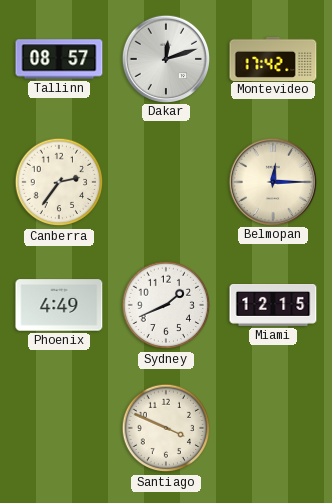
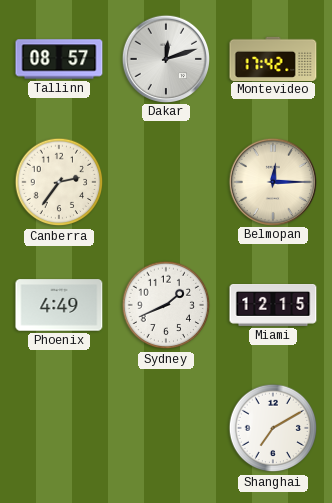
Santiago: 3:49 -> none (166, 428)
Shanghai: none -> 7:10 (273, 428)
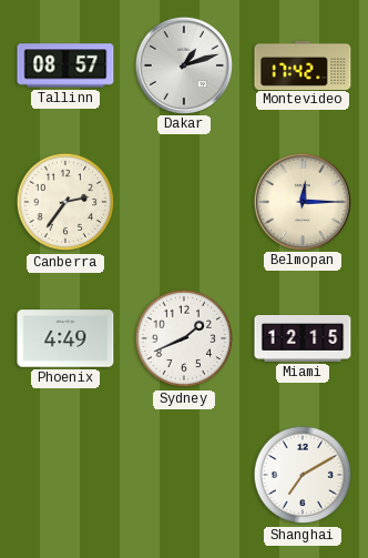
Dakar: 12:12 -> 1:12 (183, 64)
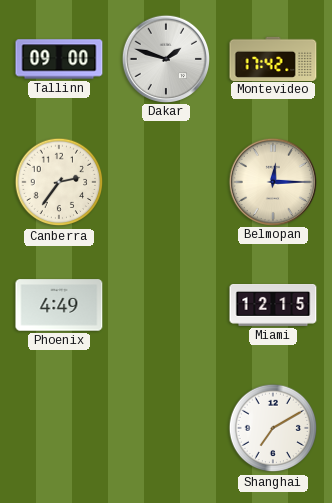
Tallinn: 08:57 -> 09:00 (59, 59)
Dakar: 1:12 -> 1:48 (165, 58)
Sydney: 1:41 -> none (184, 338)
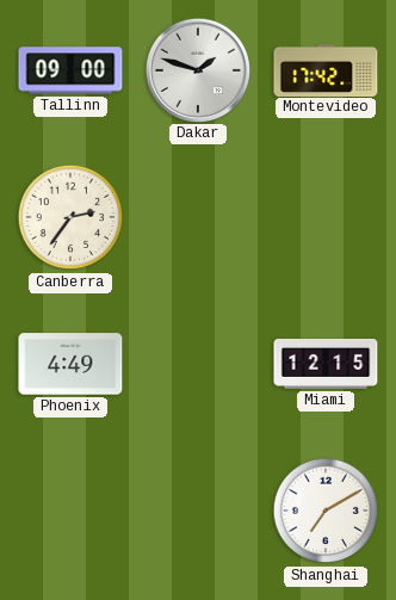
Belmopan: 12:15 -> none (272, 181)
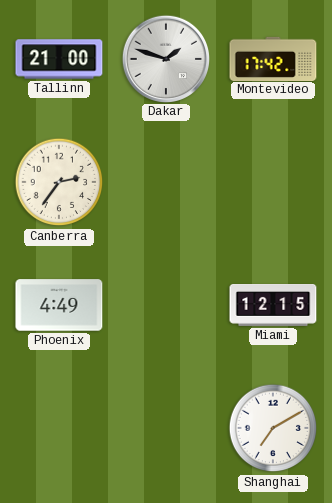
Tallinn: 09:00 -> 21:00 (59, 59)
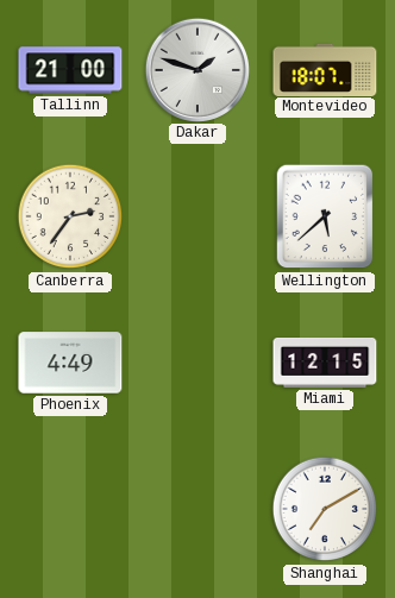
Montevideo: 17:42 -> 18:07 (325, 69)
Wellington: none -> 5:38 (325, 216)
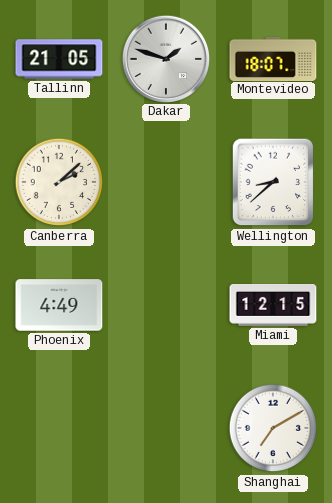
Tallinn: 21:00 -> 21:05 (59, 59)
Canberra: 2:36 -> 2:08 (59, 182)
Wellington: 5:38 -> 8:38 (273, 182)
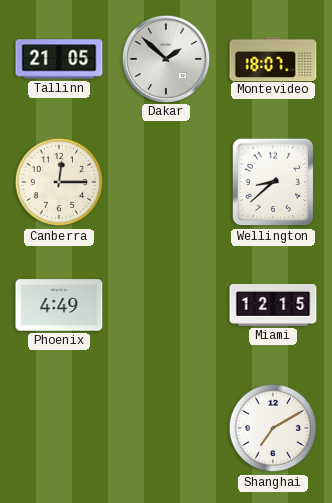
Dakar: 1:48 -> 1:52 (165, 58)
Canberra: 2:08 -> 12:15 (59, 182)
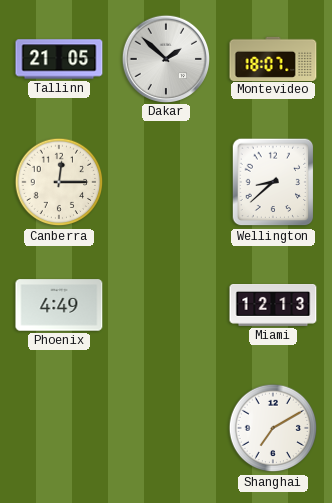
Miami: 12:15 -> 12:13 (273, 306)
